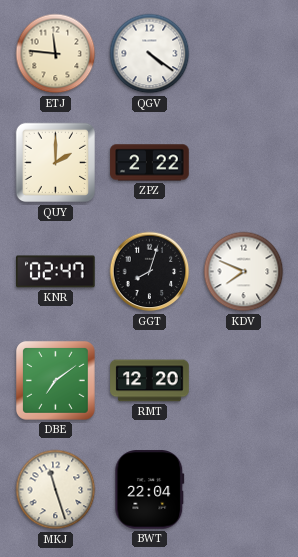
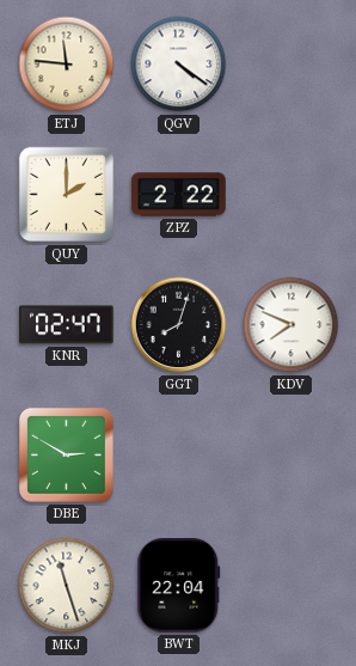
DBE: 7:09 -> 2:50 (67, 456)
RMT: 12:20 -> none (150, 381)
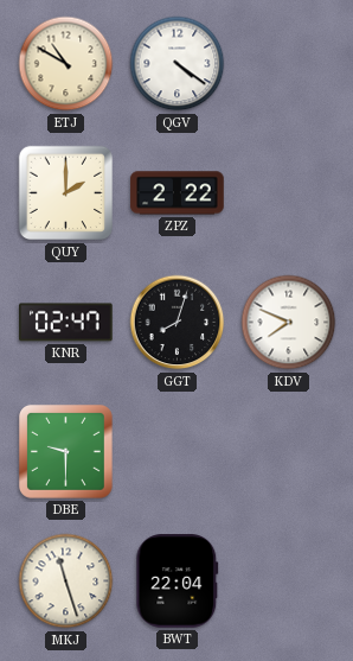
ETJ: 11:46 -> 10:50 (66, 64)
DBE: 2:50 -> 9:30 (66, 452)
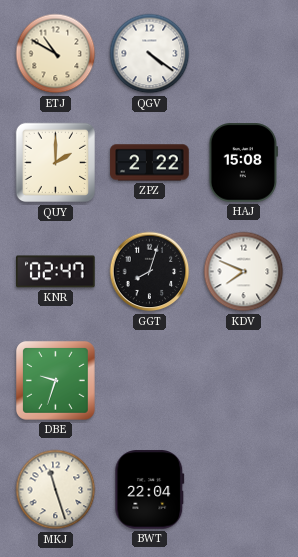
HAJ: none -> 15:08 (243, 163)
DBE: 9:30 -> 9:33 (56, 381)
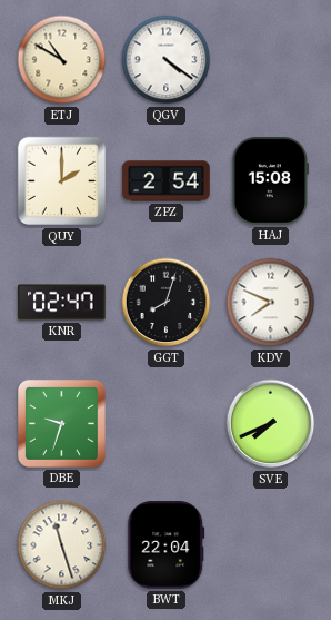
ZPZ: 2:22 -> 2:54 (167, 181)
SVE: none -> 7:41 (271, 424)
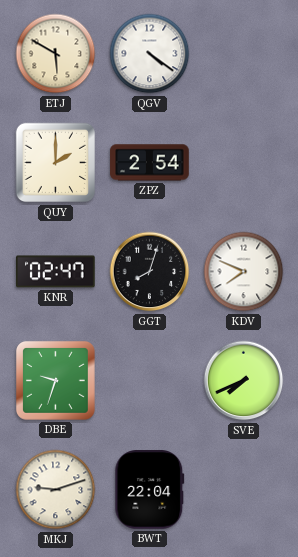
ETJ: 10:50 -> 5:50 (56, 54)
HAJ: 15:08 -> none (270, 181)
MKJ: 11:27 -> 9:12 (56, 490)
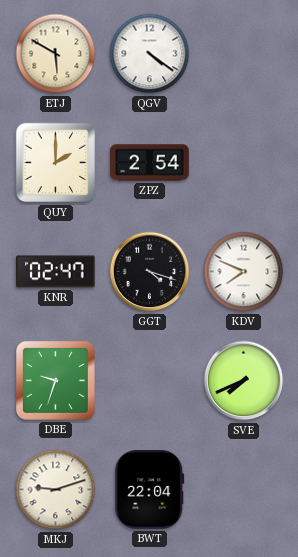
GGT: 8:03 -> 4:18 (150, 272)
